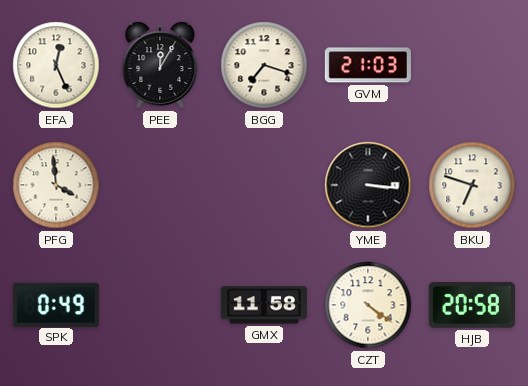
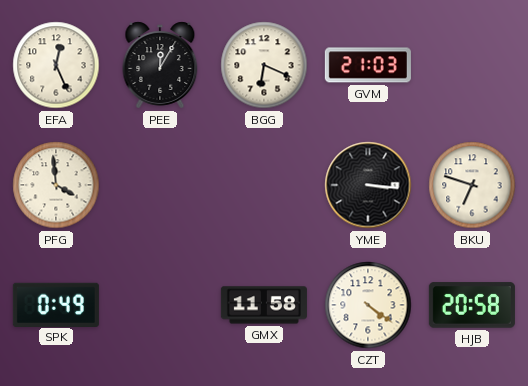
BGG: 7:18 -> 6:19 (264, 65)
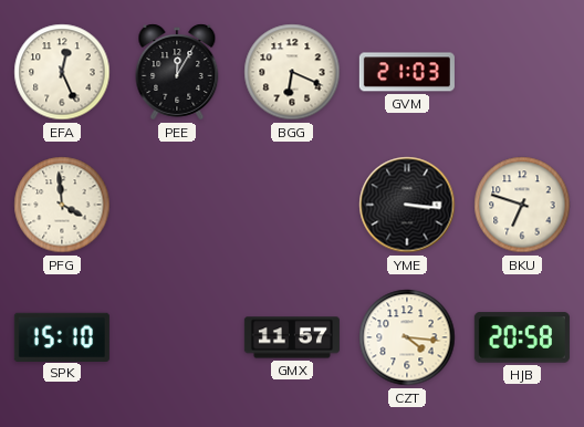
SPK: 0:49 -> 15:10 (62, 336)
GMX: 11:58 -> 11:57 (292, 337)
CZT: 4:21 -> 4:16 (407, 337)
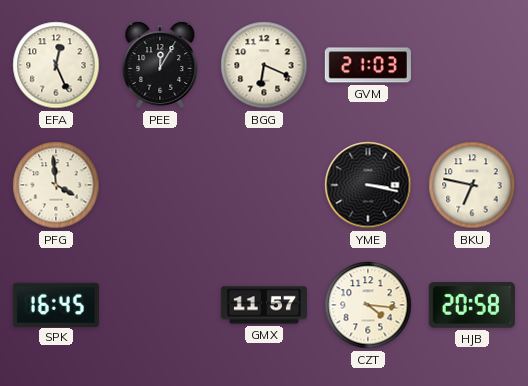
YME: 3:16 -> 3:17 (368, 185)
BKU: 6:48 -> 6:47 (472, 185)
SPK: 15:10 -> 16:45 (56, 304)
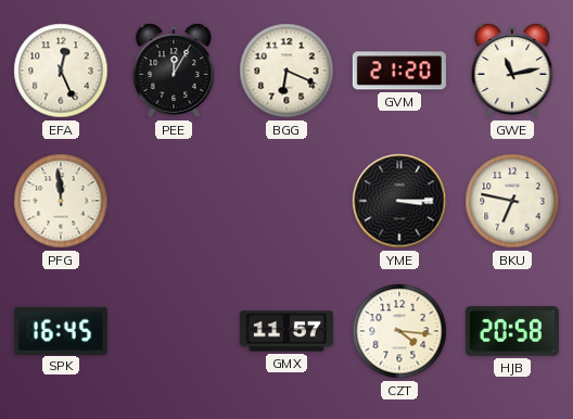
GVM: 21:03 -> 21:20 (399, 71)
GWE: none -> 11:13 (512, 71)
PFG: 3:59 -> 11:59 (61, 201)
YME: 3:17 -> 3:15 (399, 201)
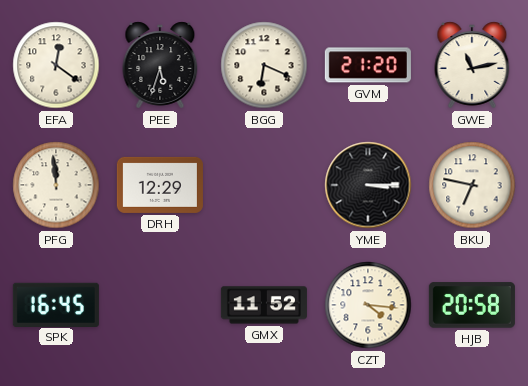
EFA: 12:26 -> 12:21 (56, 65)
PEE: 12:05 -> 5:33 (160, 65)
DRH: none -> 12:29 (160, 185)
GMX: 11:57 -> 11:52 (264, 305)
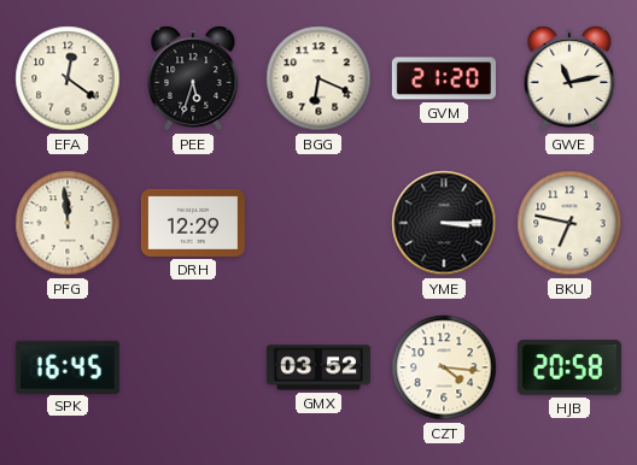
GMX: 11:52 -> 03:52 (318, 367)
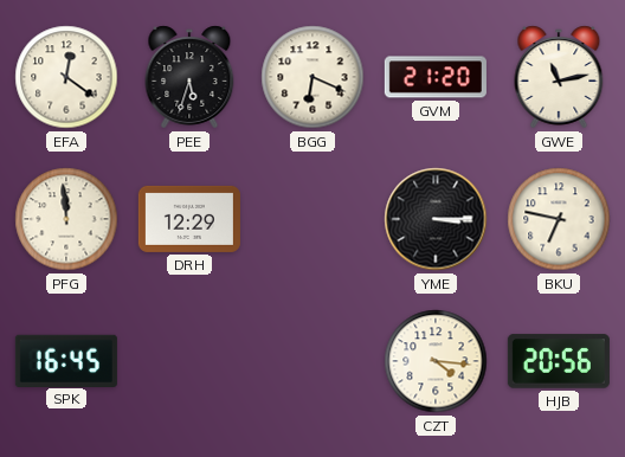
GMX: 03:52 -> none (318, 367)
HJB: 20:58 -> 20:56 (559, 361)
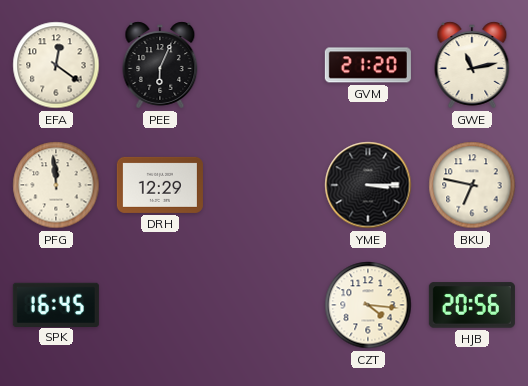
PEE: 5:33 -> 6:04 (160, 65)
BGG: 6:19 -> none (312, 77)
